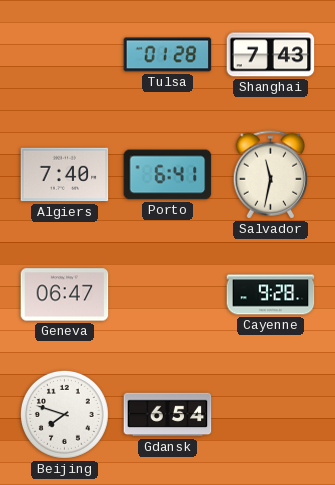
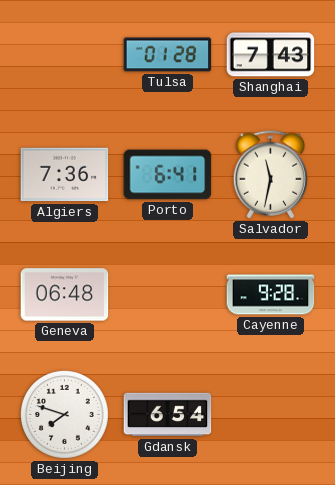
Algiers: 7:40 -> 7:36 (65, 175)
Geneva: 06:47 -> 06:48 (65, 295)
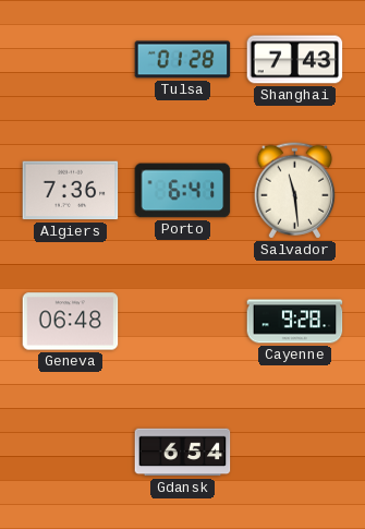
Salvador: 11:32 -> 11:29 (295, 191)
Beijing: 7:48 -> none (64, 414)
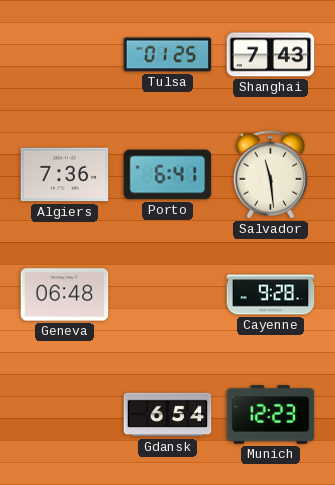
Tulsa: 01:28 -> 01:25 (168, 55)
Munich: none -> 12:23 (271, 415)
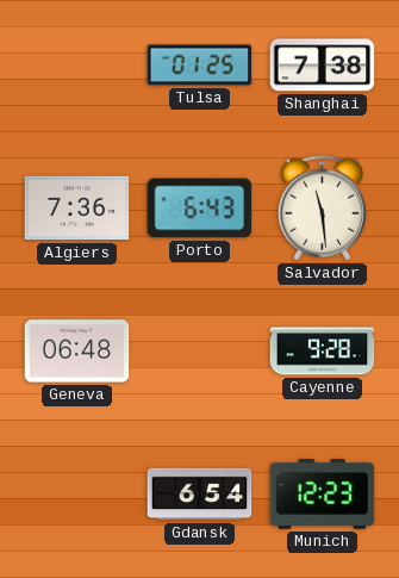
Shanghai: 7:43 -> 7:38 (323, 66)
Porto: 6:41 -> 6:43 (200, 209)
